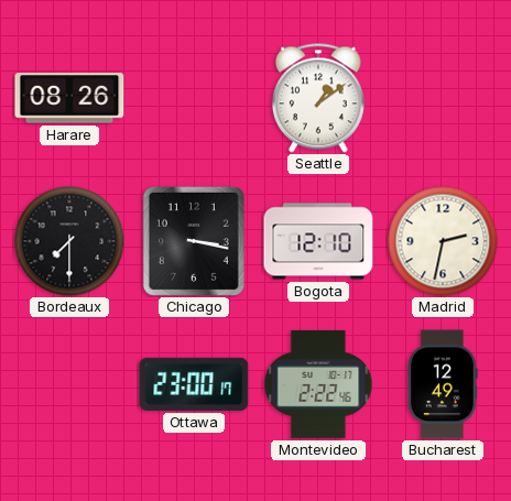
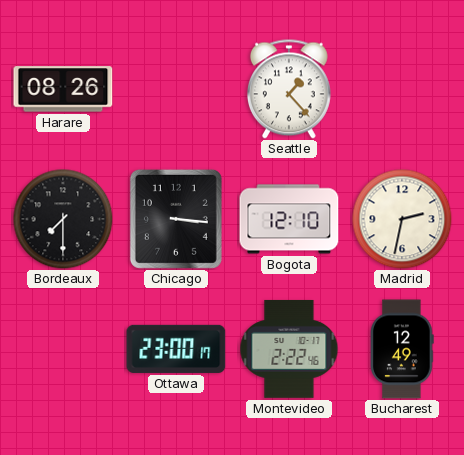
Seattle: 1:09 -> 1:23 (289, 89)
Chicago: 3:17 -> 3:16 (176, 219)
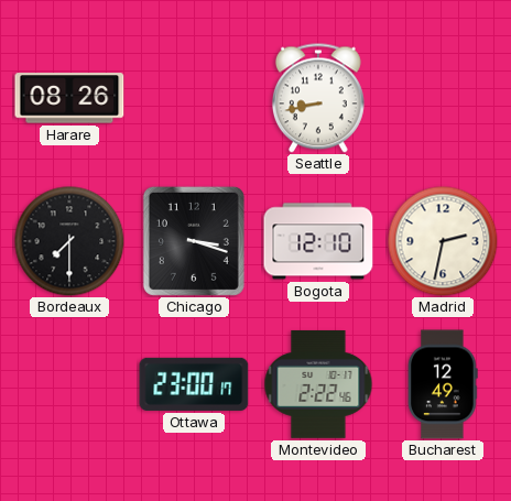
Seattle: 1:23 -> 8:43 (318, 98)
Chicago: 3:16 -> 3:18 (194, 241)
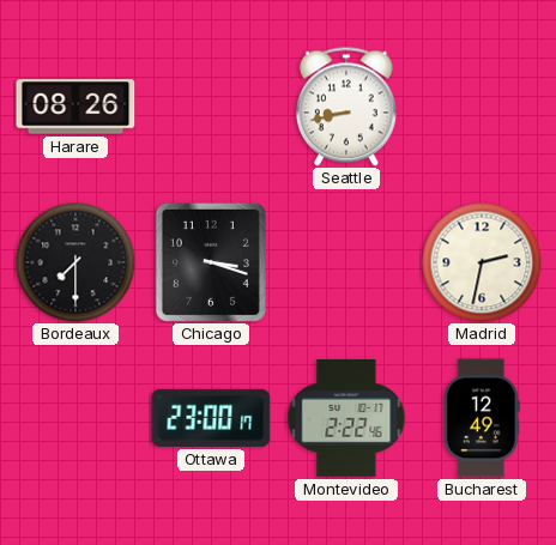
Bogota: 12:10 -> none (318, 241)
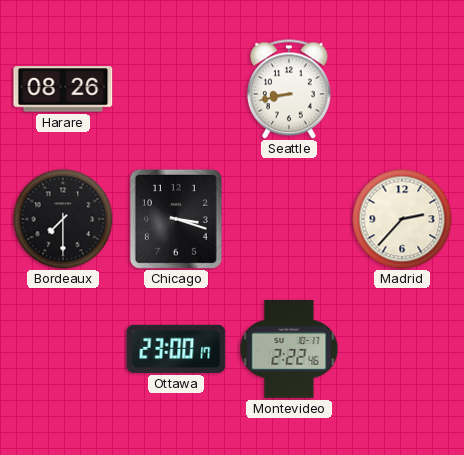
Madrid: 2:32 -> 2:37 (402, 219)
Bucharest: 12:49 -> none (482, 418)
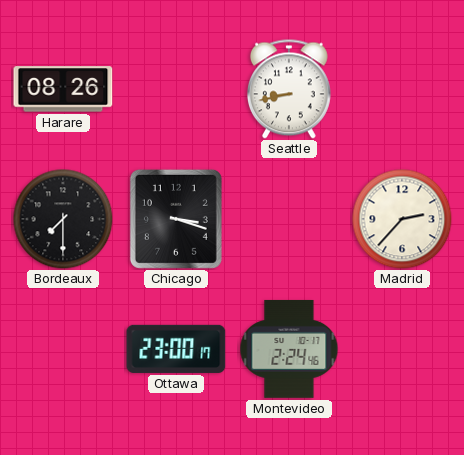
Montevideo: 2:22 -> 2:24 (289, 349)
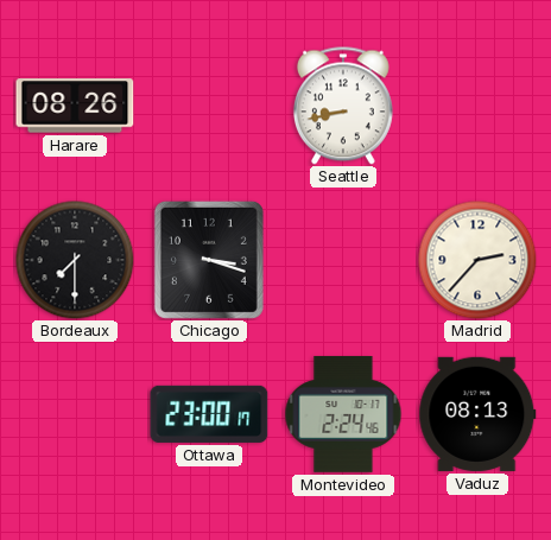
Vaduz: none -> 08:13 (477, 414)
